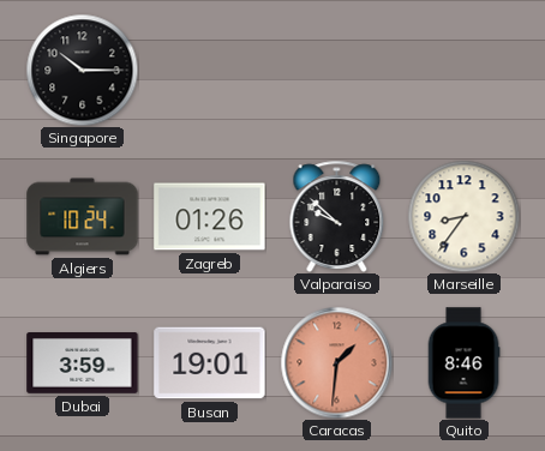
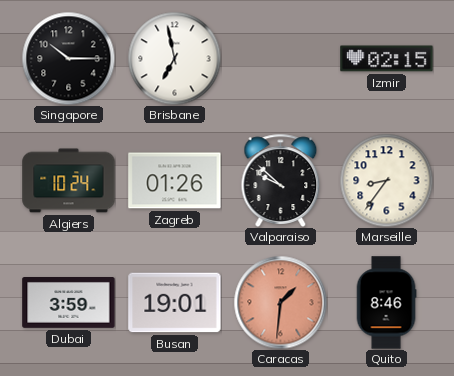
Brisbane: none -> 6:58 (174, 58)
Izmir: none -> 02:15 (387, 59)
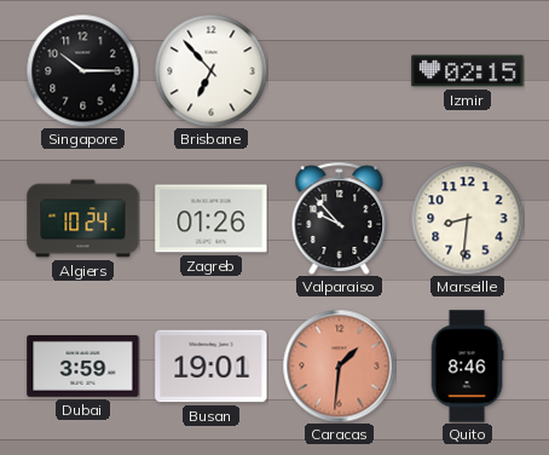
Brisbane: 6:58 -> 6:53 (210, 70)
Valparaiso: 9:52 -> 9:53 (340, 218)
Marseille: 8:36 -> 8:31 (467, 218)
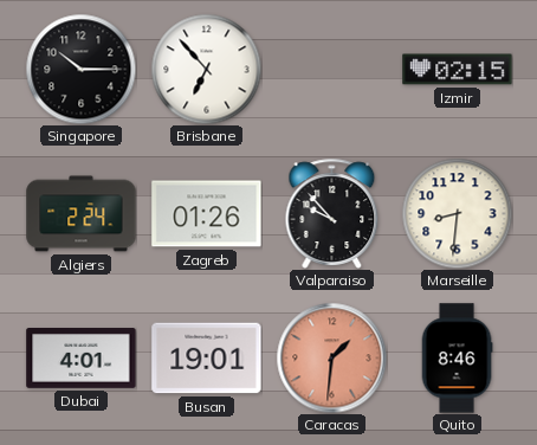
Algiers: 10:24 -> 2:24 (82, 214)
Dubai: 3:59 -> 4:01 (82, 359)
